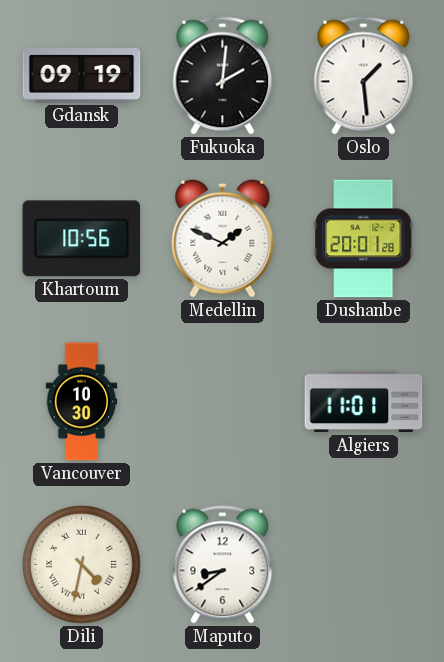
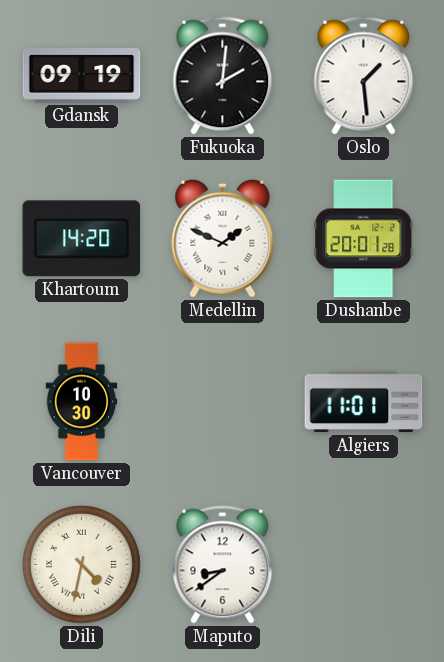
Khartoum: 10:56 -> 14:20 (82, 239)
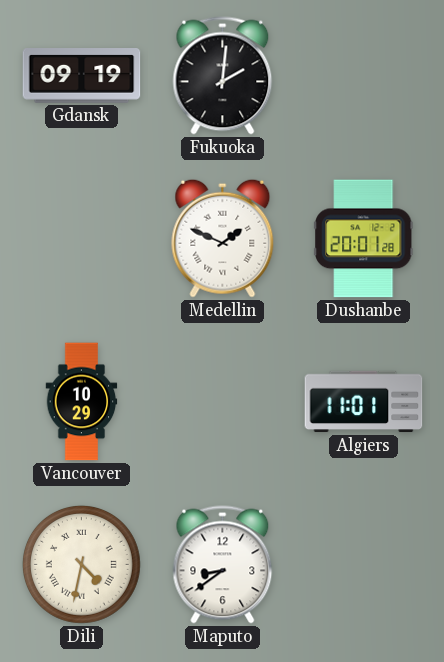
Oslo: 1:29 -> none (364, 76)
Khartoum: 14:20 -> none (82, 239)
Vancouver: 10:30 -> 10:29 (82, 402)
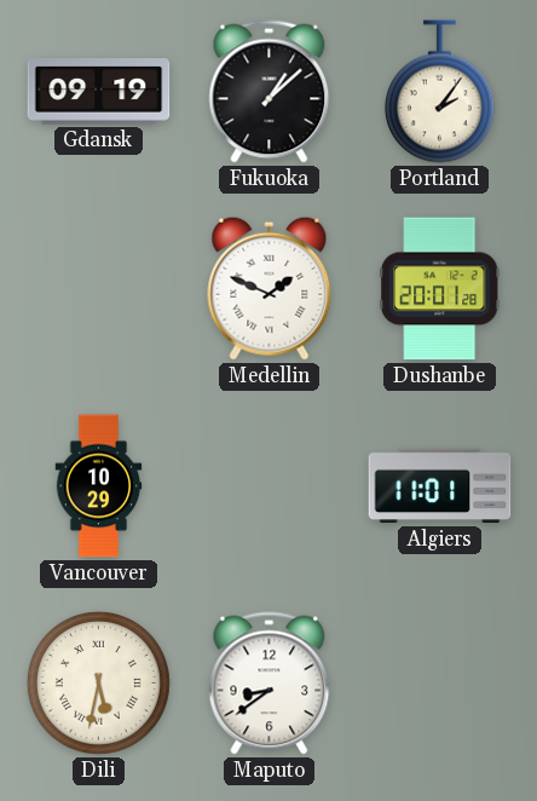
Fukuoka: 2:01 -> 1:08 (270, 92)
Portland: none -> 2:06 (439, 92)
Dili: 4:32 -> 5:32 (98, 682)
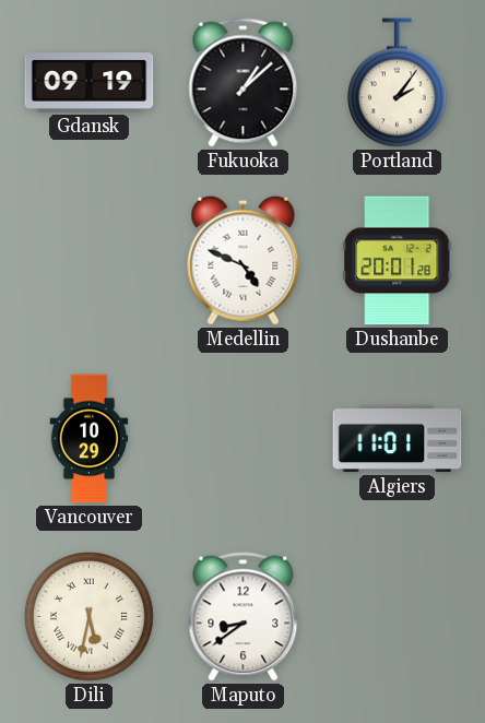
Medellin: 1:49 -> 4:49 (244, 260)
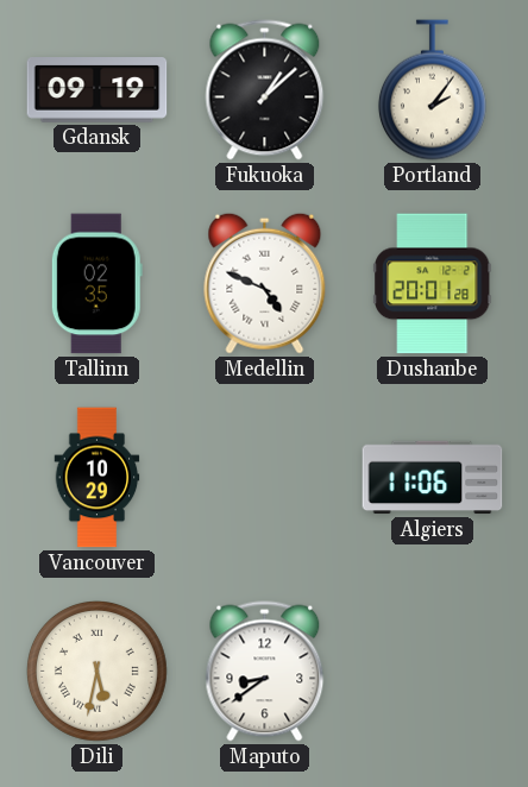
Tallinn: none -> 02:35 (96, 284)
Algiers: 11:01 -> 11:06 (433, 478)
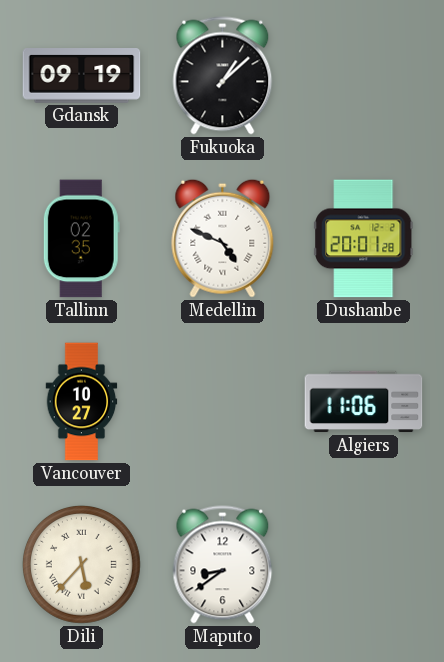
Portland: 2:06 -> none (432, 90)
Vancouver: 10:29 -> 10:27 (82, 402)
Dili: 5:32 -> 5:37 (81, 564)
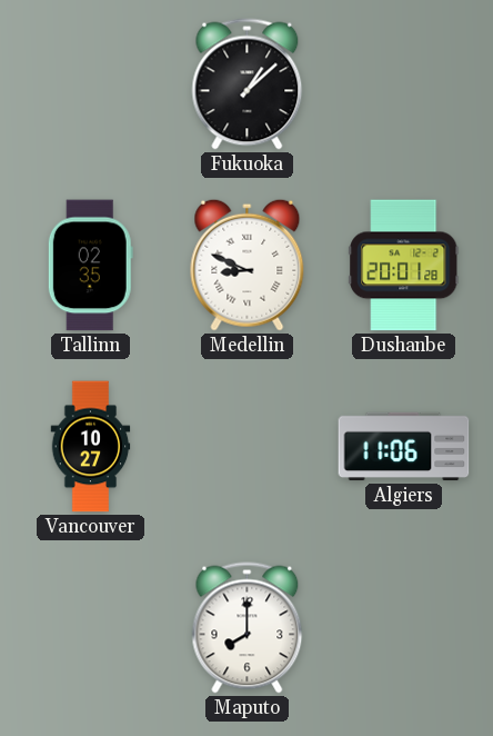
Gdansk: 09:19 -> none (82, 76)
Medellin: 4:49 -> 8:49 (248, 265)
Dili: 5:37 -> none (81, 564)
Maputo: 8:39 -> 8:00 (248, 628)
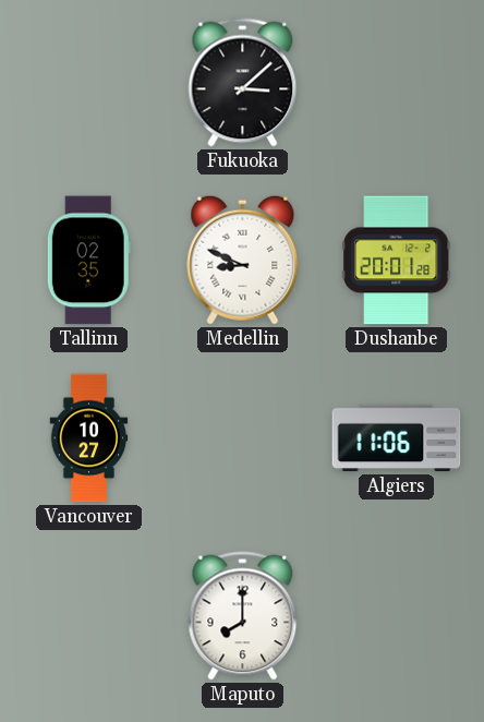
Fukuoka: 1:08 -> 3:08 (243, 83)
